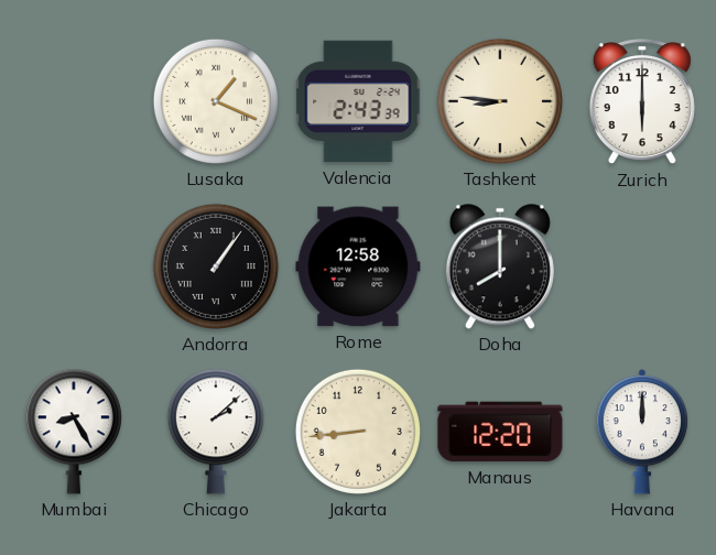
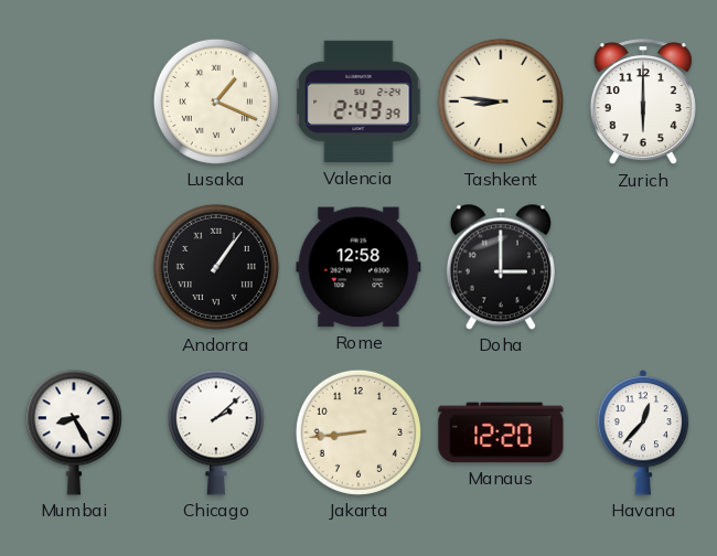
Doha: 8:00 -> 3:00 (501, 267)
Havana: 12:00 -> 12:37 (643, 434)
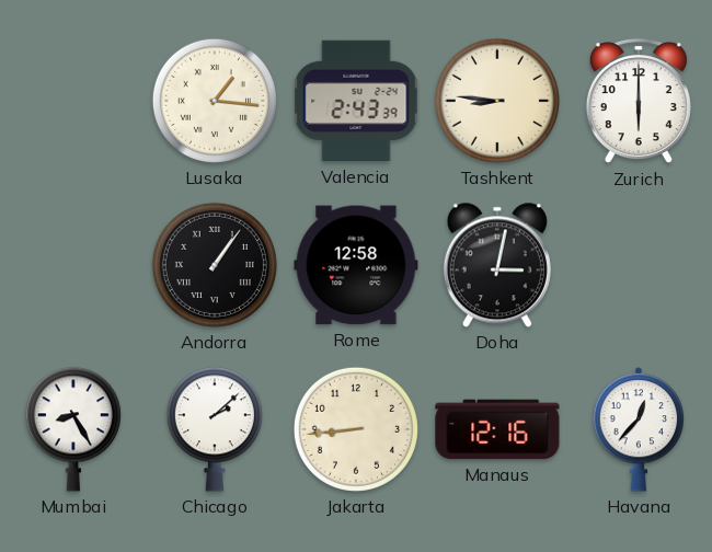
Lusaka: 1:19 -> 1:16 (215, 101)
Doha: 3:00 -> 3:02 (497, 265)
Manaus: 12:20 -> 12:16 (497, 429)
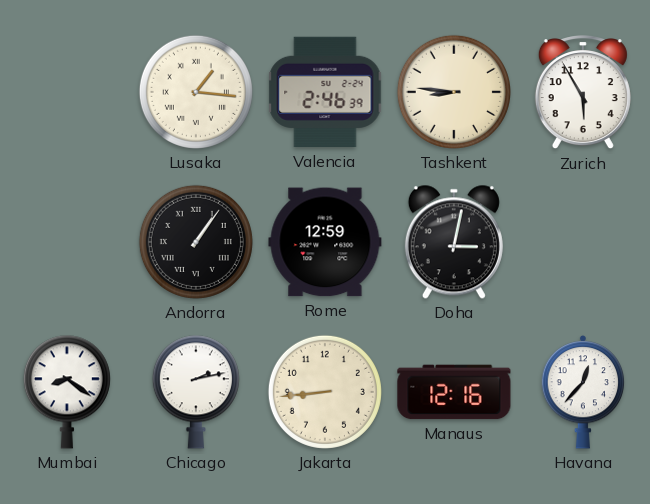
Valencia: 2:43 -> 2:46 (325, 92)
Zurich: 6:00 -> 5:55 (583, 93)
Rome: 12:58 -> 12:59 (325, 242)
Mumbai: 8:25 -> 8:21 (67, 392)
Chicago: 2:08 -> 2:13 (196, 392)
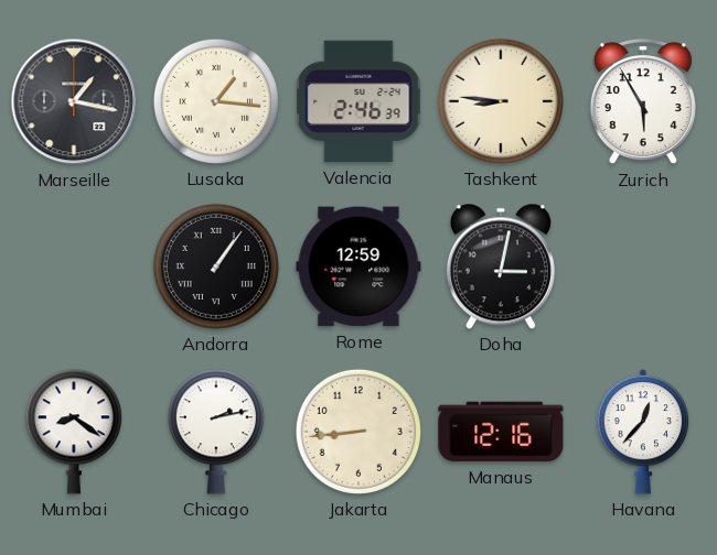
Marseille: none -> 1:17 (74, 101)
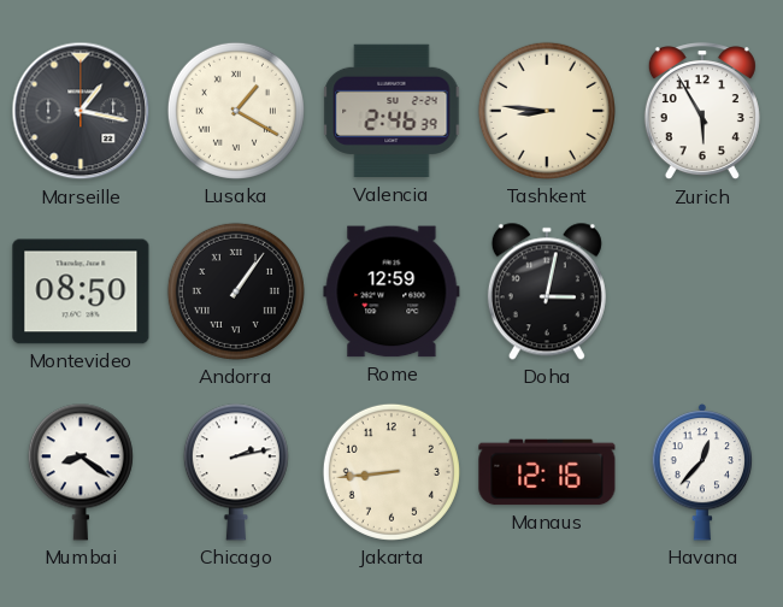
Lusaka: 1:16 -> 1:20 (236, 111)
Montevideo: none -> 08:50 (81, 291)
